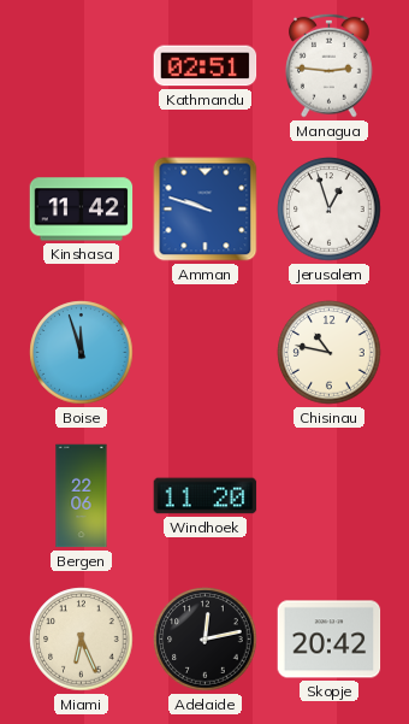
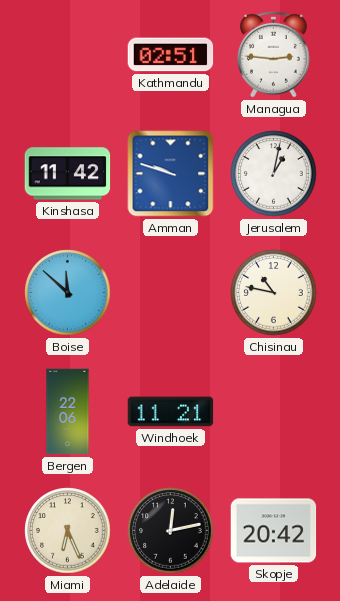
Jerusalem: 12:57 -> 1:02 (274, 174)
Boise: 11:57 -> 11:52 (68, 293)
Windhoek: 11:20 -> 11:21 (171, 412)
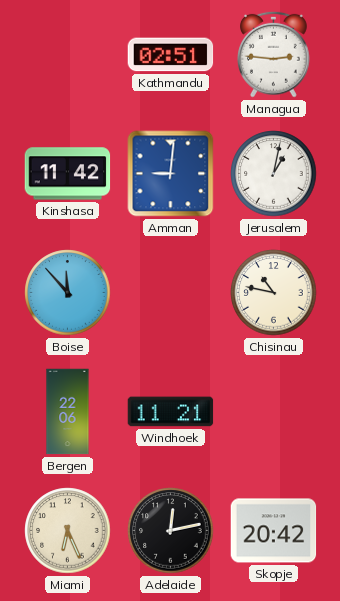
Amman: 9:48 -> 9:01 (171, 174)
Boise: 11:52 -> 11:53 (68, 293)
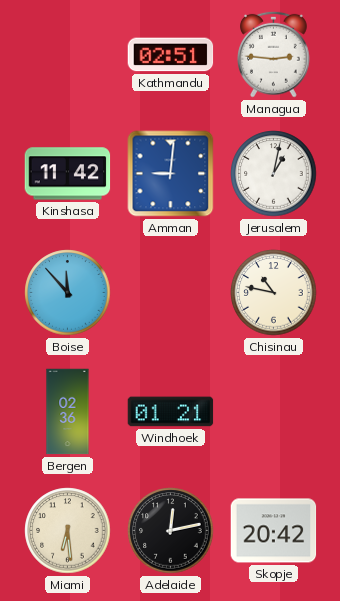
Bergen: 22:06 -> 02:36 (68, 412)
Windhoek: 11:21 -> 01:21 (171, 412)
Miami: 6:26 -> 6:29 (68, 531)
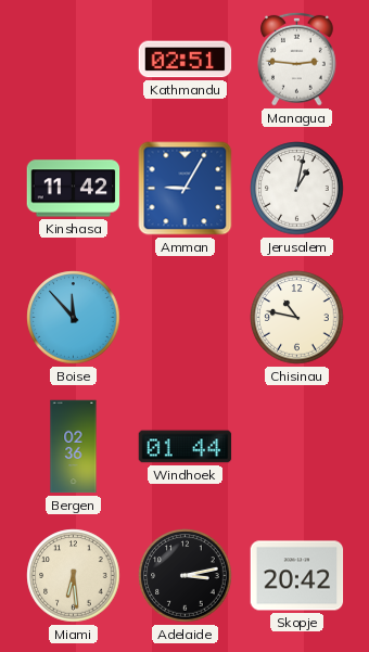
Amman: 9:01 -> 9:05 (186, 189)
Windhoek: 01:21 -> 01:44 (186, 447)
Adelaide: 12:13 -> 3:13 (186, 576)
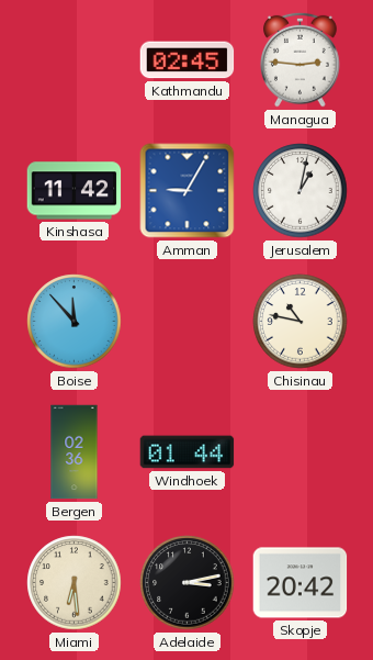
Kathmandu: 02:51 -> 02:45 (188, 60)
